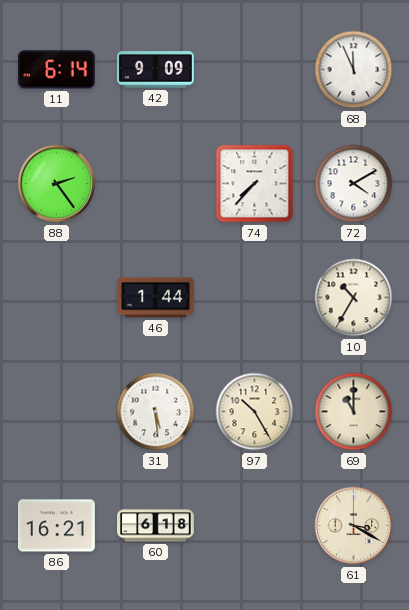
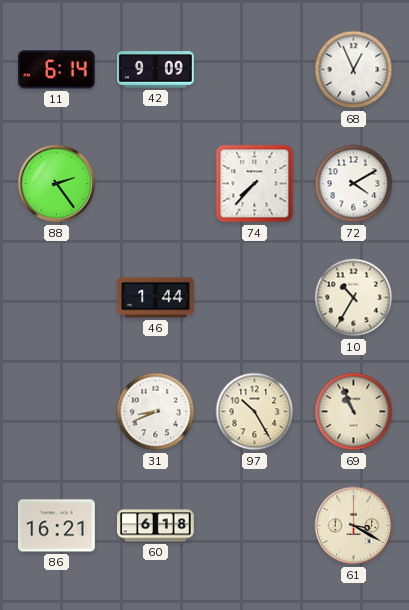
68: 11:56 -> 12:56 (354, 70)
31: 5:29 -> 8:41 (156, 412)
69: 11:00 -> 10:56 (354, 412)
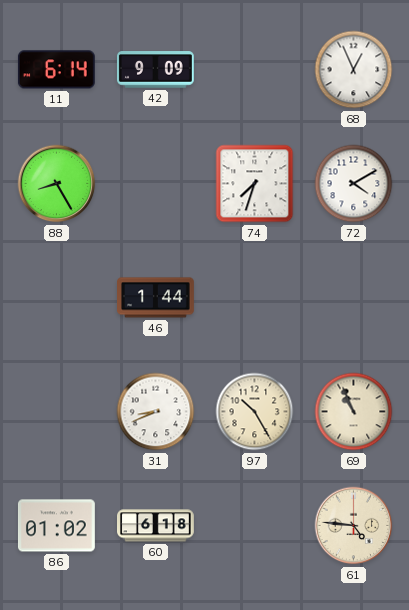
88: 2:24 -> 8:25 (57, 184)
74: 7:37 -> 7:33 (255, 184)
10: 10:35 -> none (354, 298)
86: 16:21 -> 01:02 (57, 526)
61: 3:20 -> 4:46 (354, 526)
